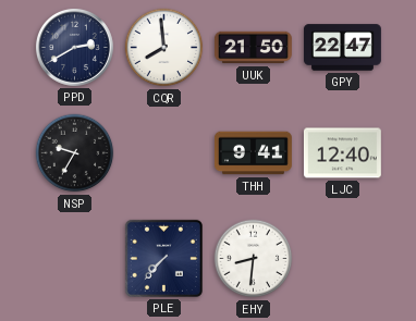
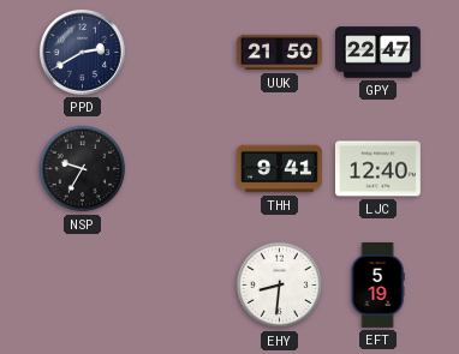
CQR: 7:59 -> none (164, 48)
PLE: 7:37 -> none (163, 258)
EFT: none -> 5:19 (377, 286)
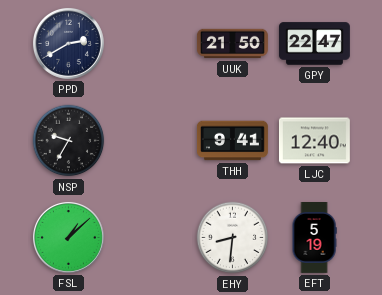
FSL: none -> 1:08 (68, 237)
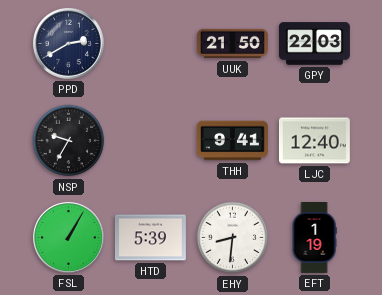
GPY: 22:47 -> 22:03 (315, 44)
FSL: 1:08 -> 1:05 (68, 237)
HTD: none -> 5:39 (150, 238)
EFT: 5:19 -> 1:19 (314, 238)
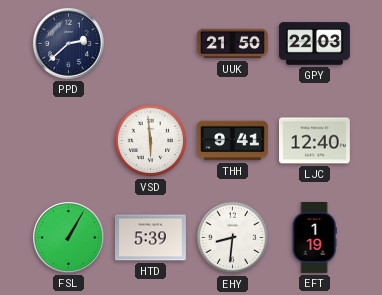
PPD: 2:40 -> 2:38 (68, 43)
NSP: 9:35 -> none (69, 141)
VSD: none -> 5:59 (151, 141)
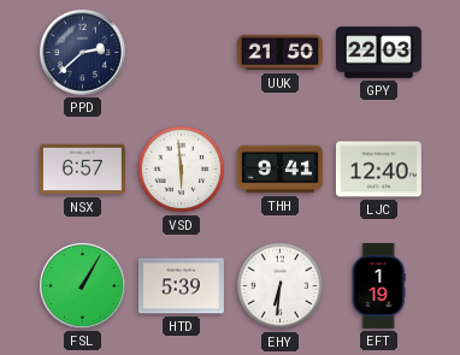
NSX: none -> 6:57 (82, 170)
EHY: 8:31 -> 6:31 (281, 286)
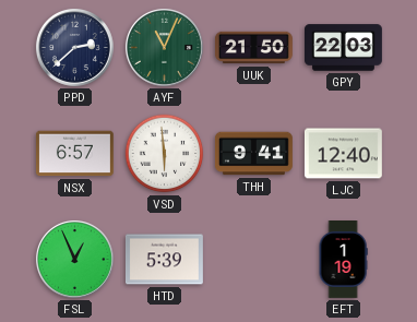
AYF: none -> 11:04 (164, 47)
FSL: 1:05 -> 12:56 (74, 259)
EHY: 6:31 -> none (281, 286)
